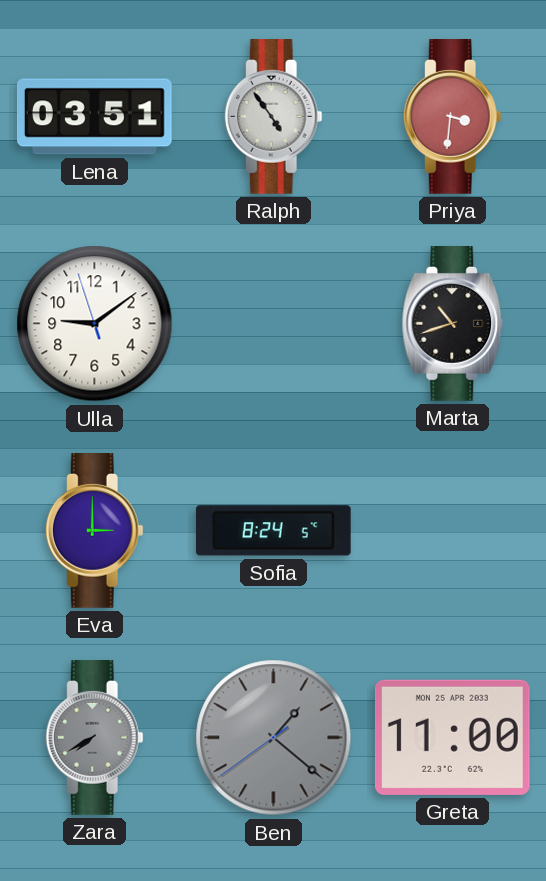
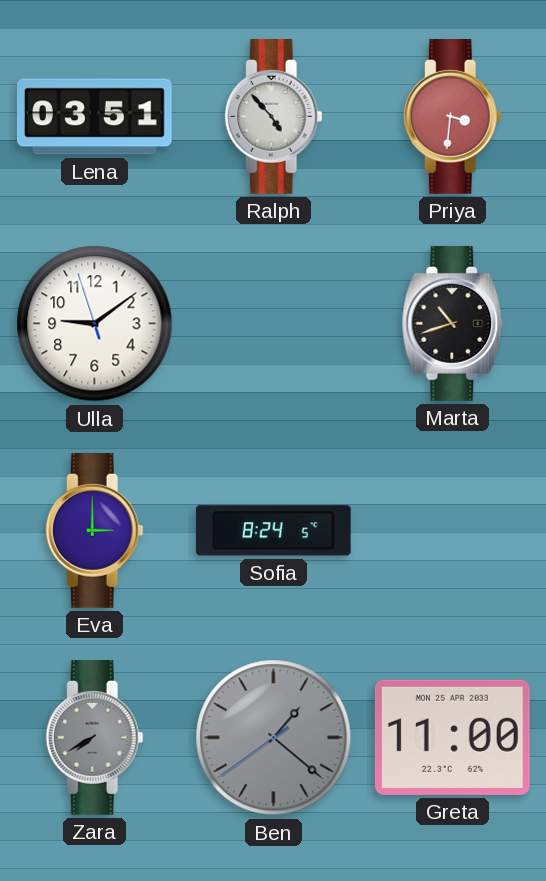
Ralph: 4:54 -> 4:53 (273, 117)
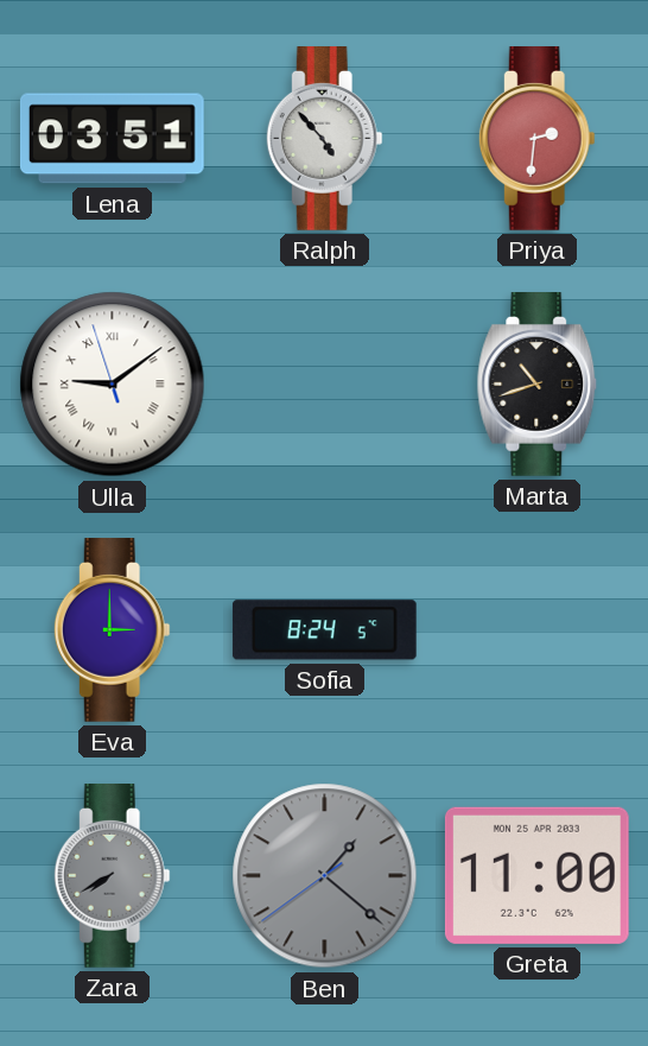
Priya: 3:31 -> 2:31 (536, 139)
Ulla numerals: Arabic -> Roman (113, 385)
